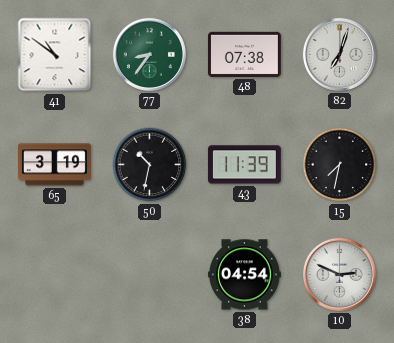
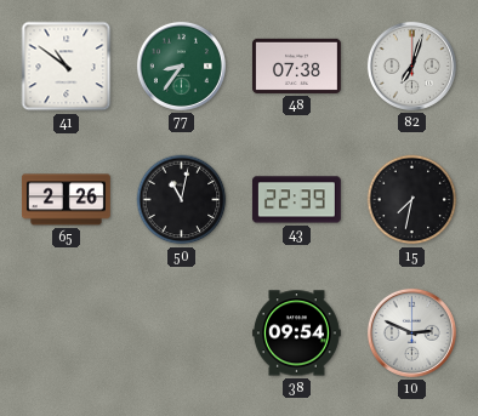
65: 3:19 -> 2:26 (66, 200)
50: 10:32 -> 11:02 (182, 200)
43: 11:39 -> 22:39 (296, 200)
38: 04:54 -> 09:54 (296, 334)
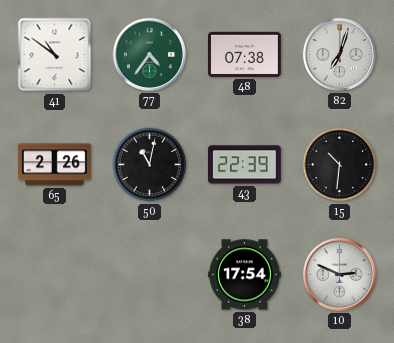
77: 8:36 -> 4:36 (149, 54)
15: 7:32 -> 10:31 (340, 165)
38: 09:54 -> 17:54 (244, 275)
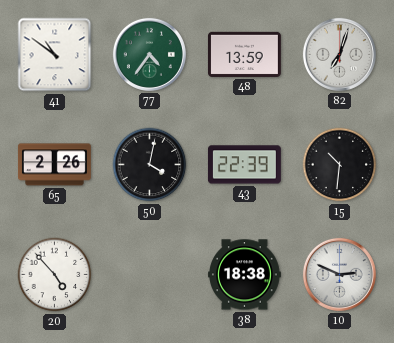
48: 07:38 -> 13:59 (244, 54)
50: 11:02 -> 4:02 (150, 165)
20: none -> 4:53 (55, 275)
38: 17:54 -> 18:38 (244, 275)
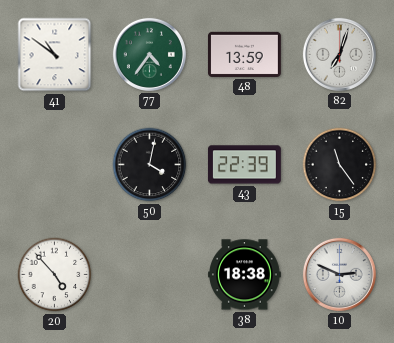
65: 2:26 -> none (54, 165)
15: 10:31 -> 11:24 (340, 165)
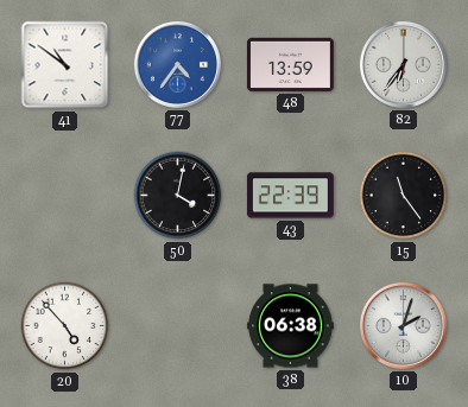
77 dial: green -> blue (177, 64)
82: 7:03 -> 6:36 (403, 64)
38: 18:38 -> 06:38 (290, 326)
10: 2:49 -> 2:03 (403, 325)
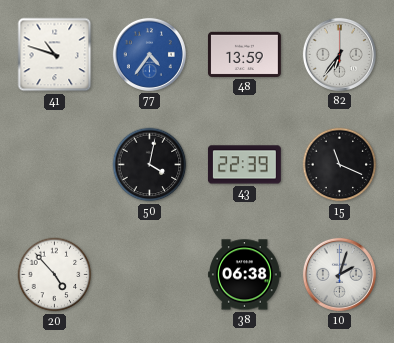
41: 10:51 -> 10:48 (55, 55)
15: 11:24 -> 11:19 (340, 165)
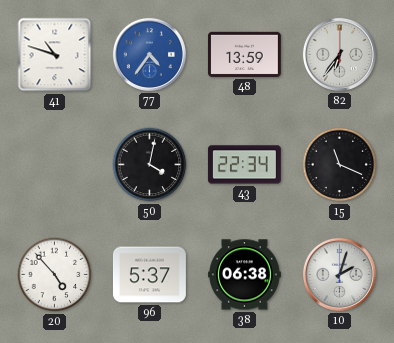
43: 22:39 -> 22:34 (244, 165)
96: none -> 5:37 (149, 275)
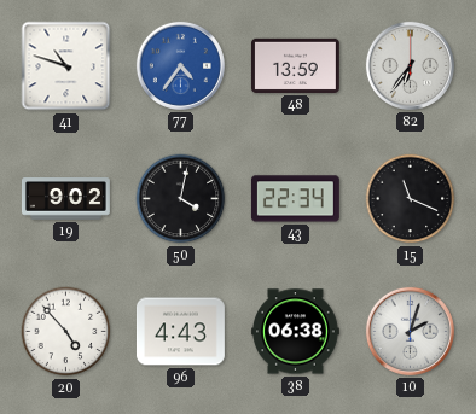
19: none -> 9:02 (65, 199)
96: 5:37 -> 4:43 (180, 332)
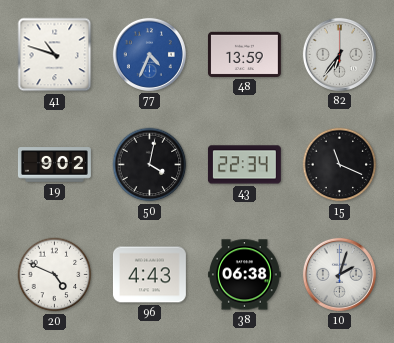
77: 4:36 -> 4:34 (149, 54)
20: 4:53 -> 4:49 (55, 275)
